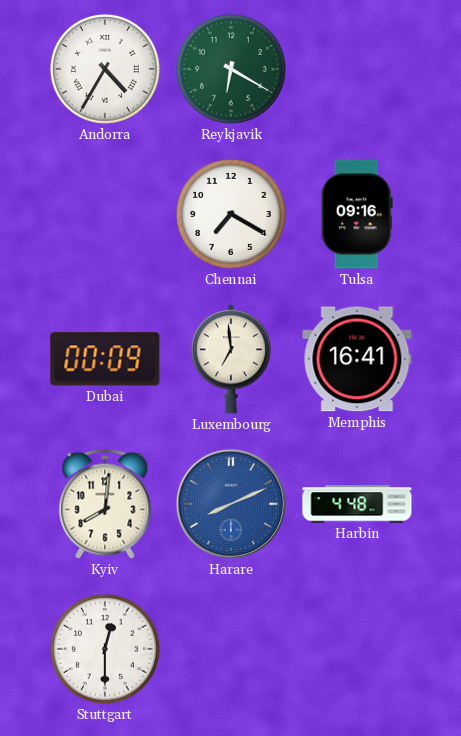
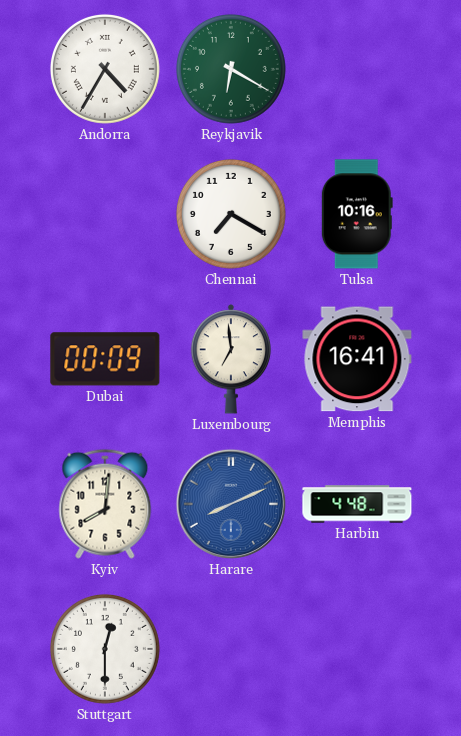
Tulsa: 09:16 -> 10:16 (357, 214)
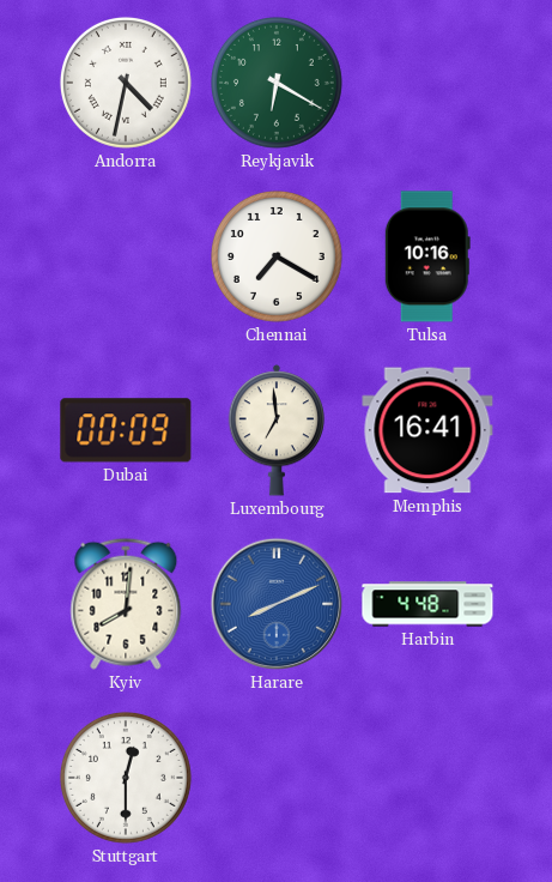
Andorra: 4:35 -> 4:32 (126, 83)
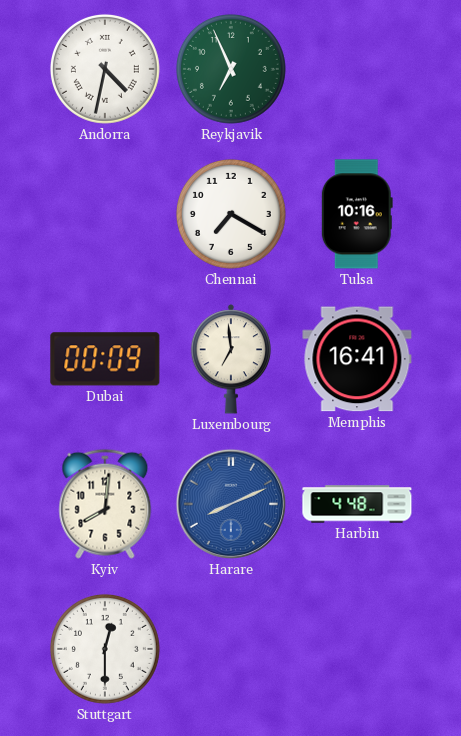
Reykjavik: 6:20 -> 6:56 (231, 69)
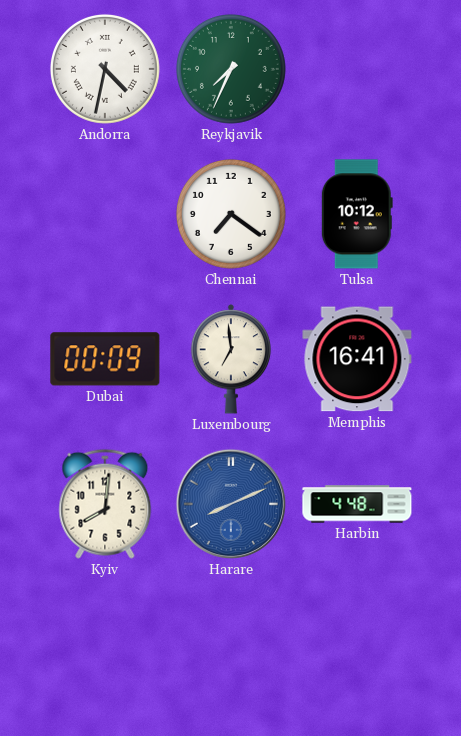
Reykjavik: 6:56 -> 7:34 (231, 69)
Chennai: 7:20 -> 7:21 (231, 214)
Tulsa: 10:16 -> 10:12 (357, 214)
Stuttgart: 12:30 -> none (105, 649)
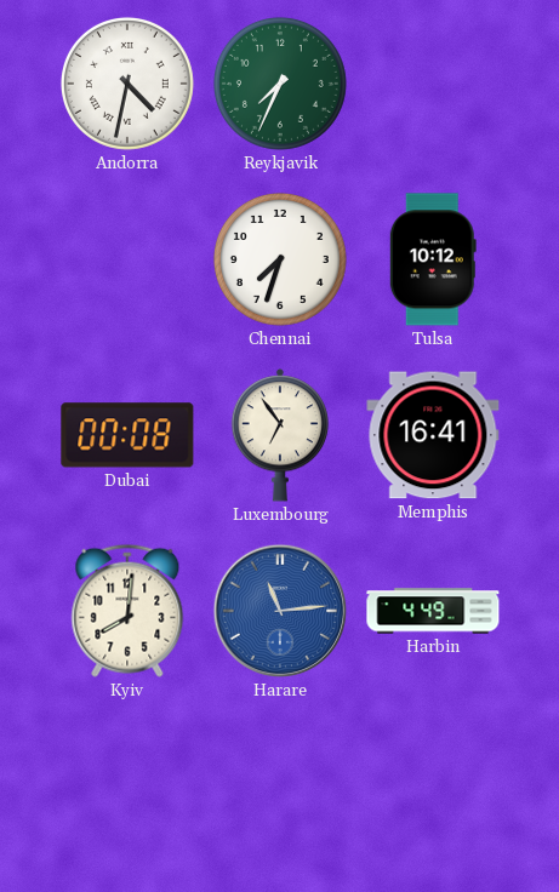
Chennai: 7:21 -> 7:33 (280, 259)
Dubai: 00:09 -> 00:08 (127, 435)
Luxembourg: 6:59 -> 6:54 (280, 435)
Harare: 8:11 -> 11:14 (280, 611)
Harbin: 4:48 -> 4:49 (433, 611)
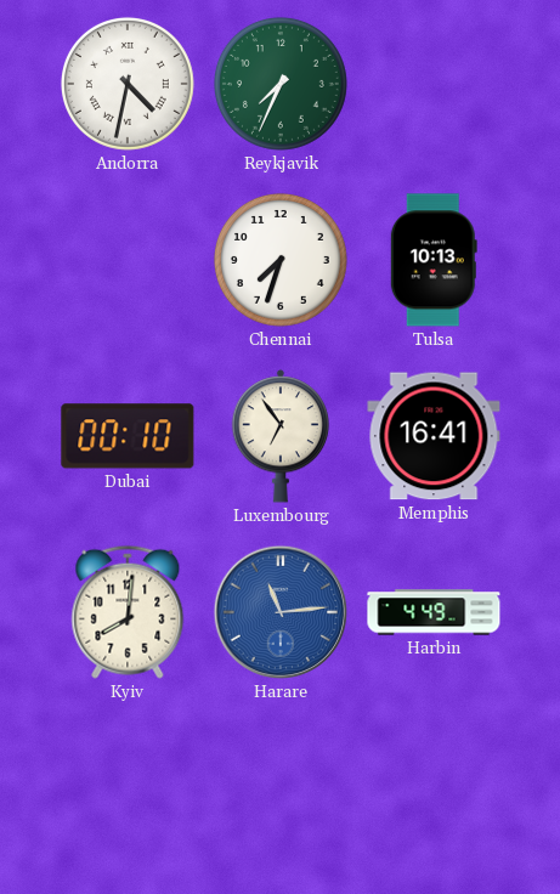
Tulsa: 10:12 -> 10:13 (434, 260)
Dubai: 00:08 -> 00:10 (128, 436)
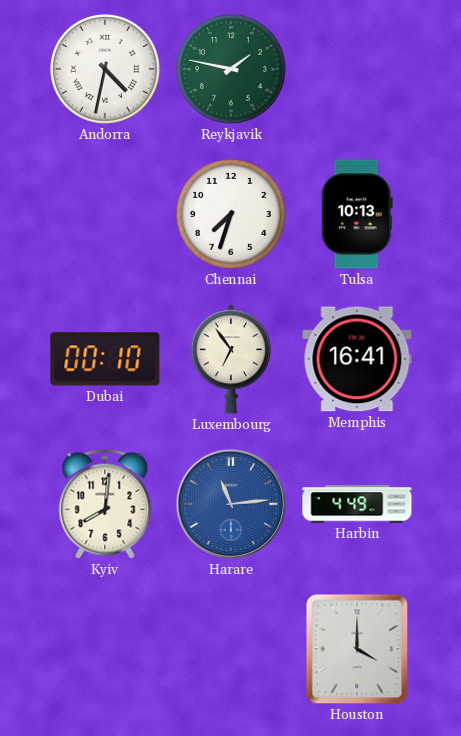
Reykjavik: 7:34 -> 1:47 (231, 69)
Houston: none -> 4:00 (357, 649)
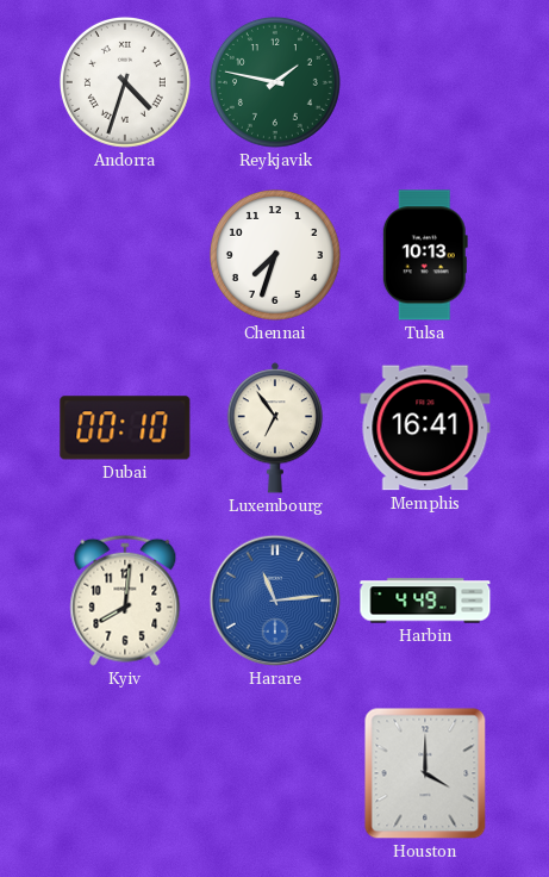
Andorra: 4:32 -> 4:33 (125, 82)
